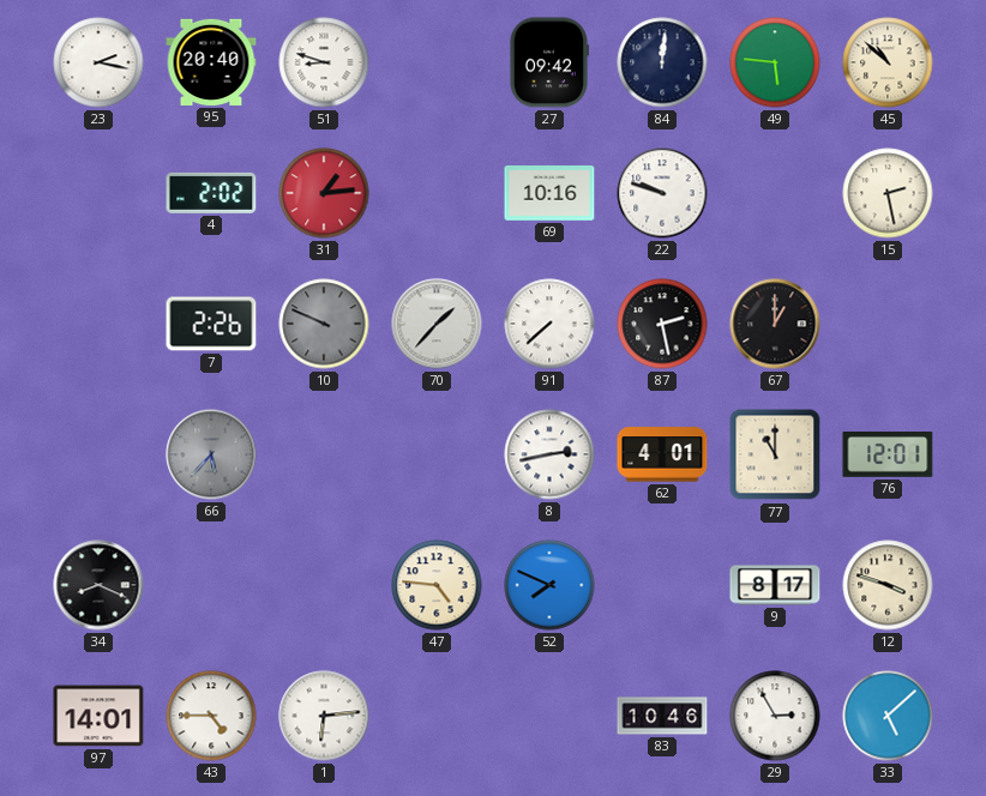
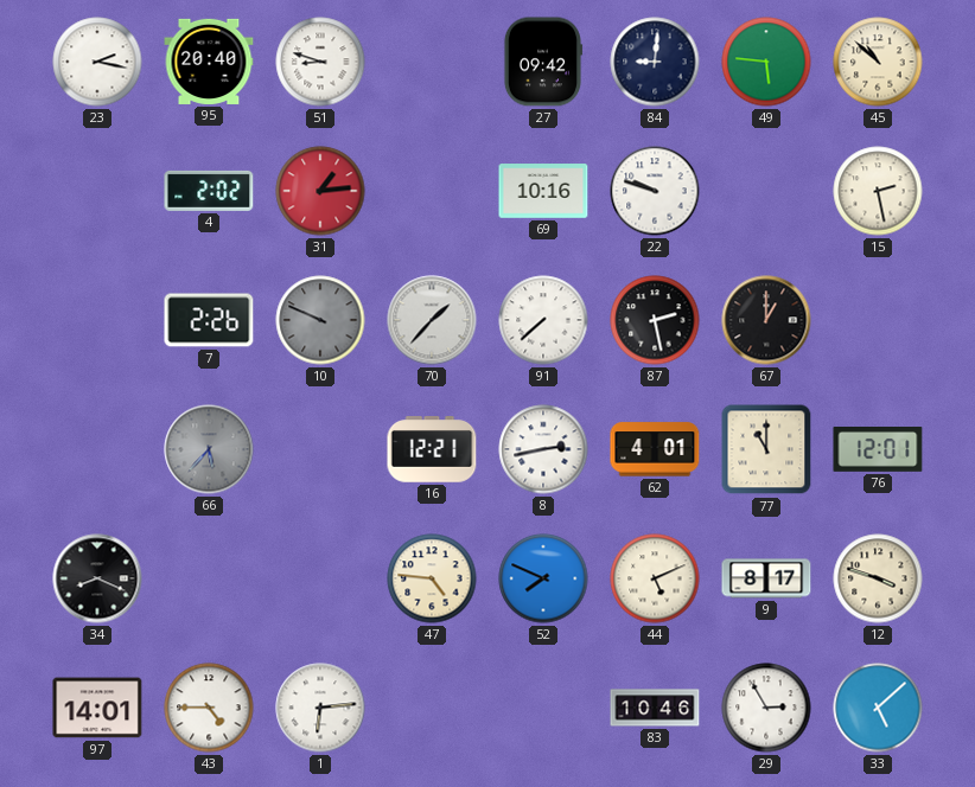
84: 12:01 -> 9:01 (655, 62)
16: none -> 12:21 (432, 449)
44: none -> 5:11 (655, 578)
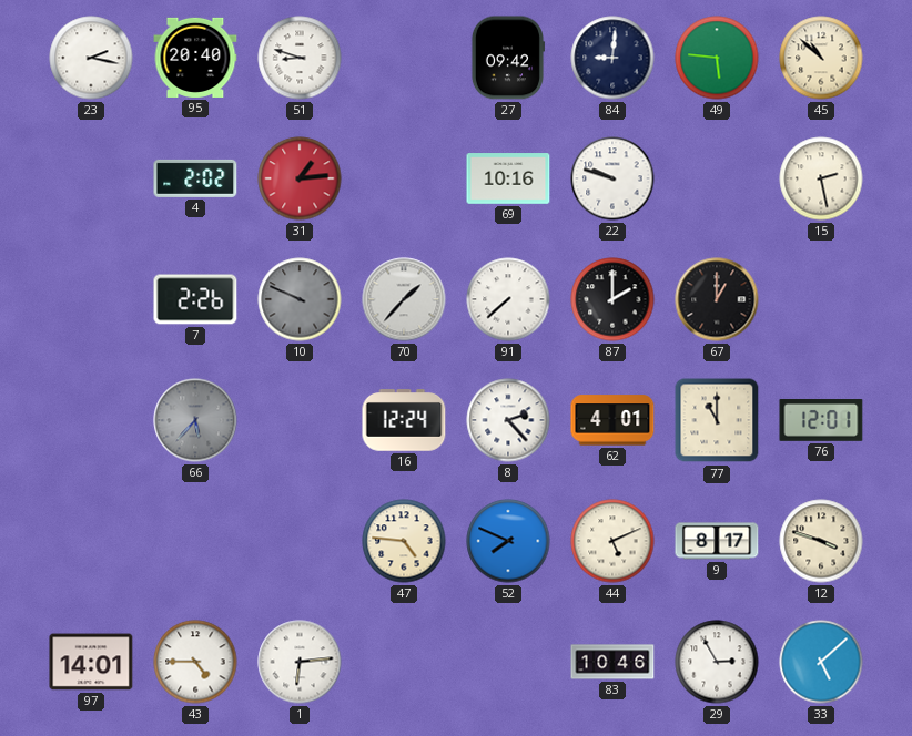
87: 2:28 -> 2:00 (612, 299)
16: 12:21 -> 12:24 (404, 420)
8: 2:43 -> 2:23 (508, 420)
34: 8:19 -> none (97, 578)
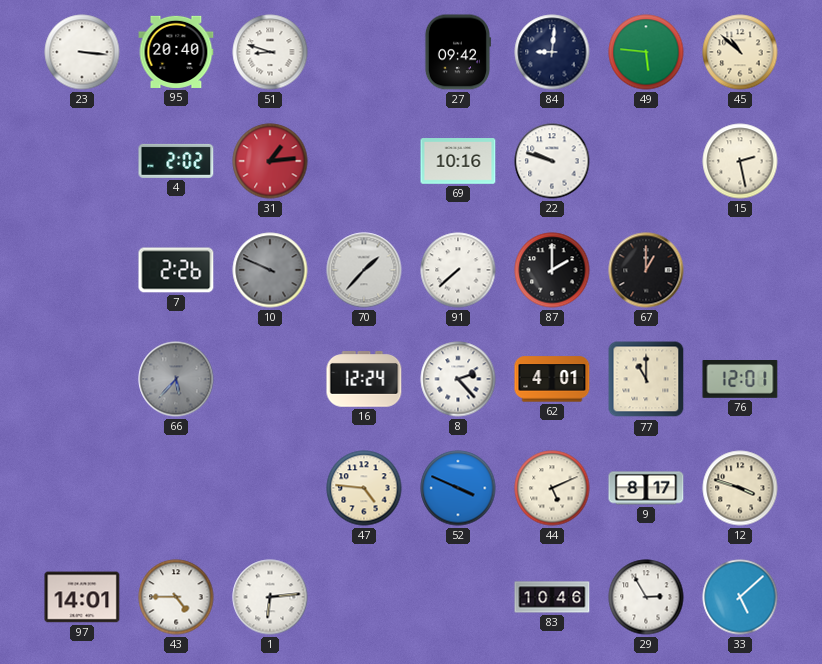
23: 2:17 -> 3:16 (82, 52)
52: 7:49 -> 3:49 (458, 488)
